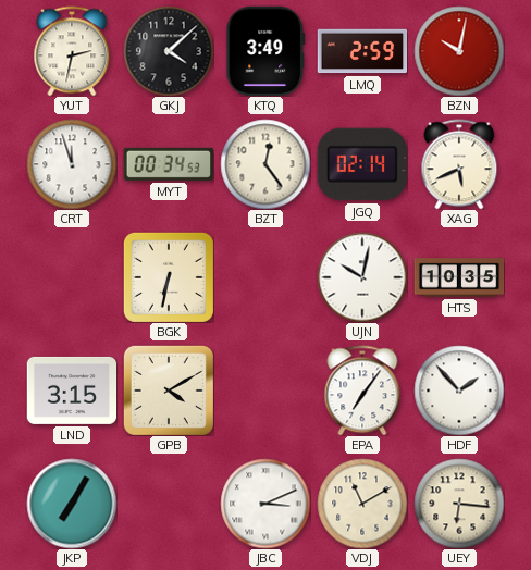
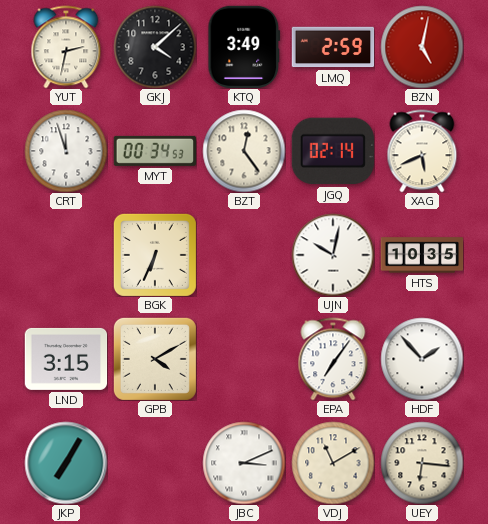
BZN: 10:02 -> 5:02 (422, 47)
BGK: 6:32 -> 6:34 (155, 255)
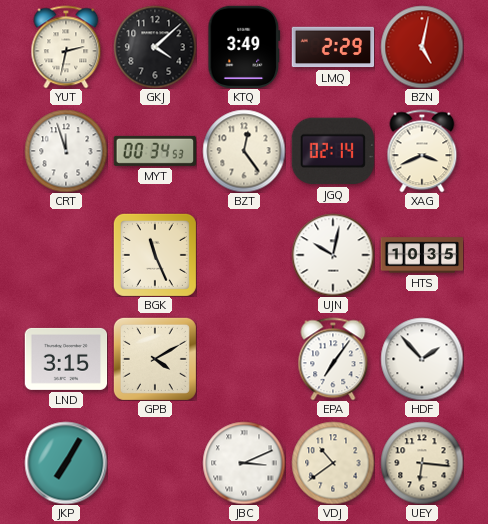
LMQ: 2:59 -> 2:29 (333, 47)
XAG: 5:41 -> 3:41 (422, 151)
BGK: 6:34 -> 11:26 (155, 255)
VDJ: 11:10 -> 10:39 (333, 463)
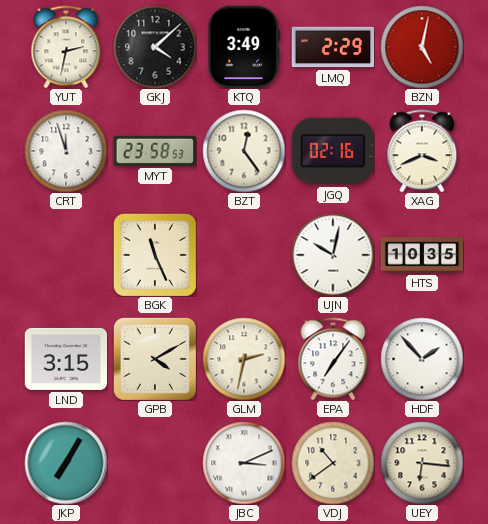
MYT: 00:34 -> 23:58 (154, 151)
JGQ: 02:14 -> 02:16 (333, 151)
GLM: none -> 2:32 (244, 359)
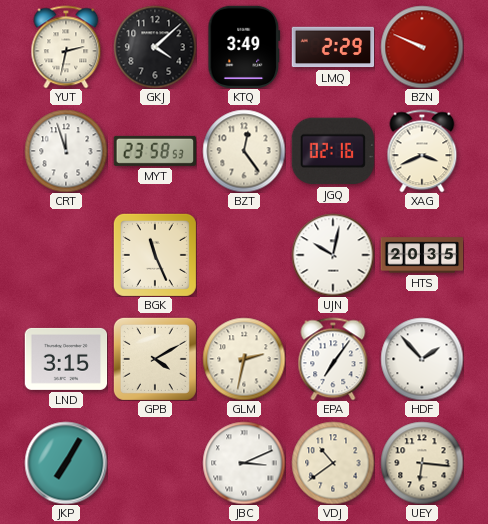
BZN: 5:02 -> 9:49 (422, 47)
HTS: 10:35 -> 20:35 (422, 255)
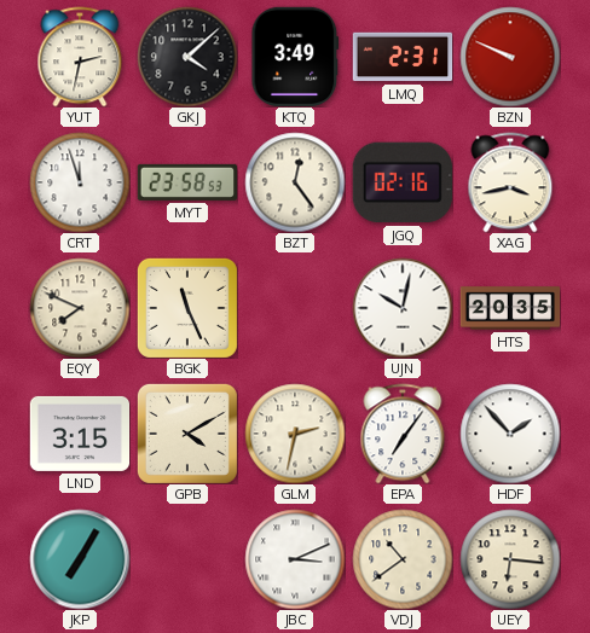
LMQ: 2:29 -> 2:31 (403, 57)
XAG: 3:41 -> 3:43 (510, 182)
EQY: none -> 7:49 (80, 308)
